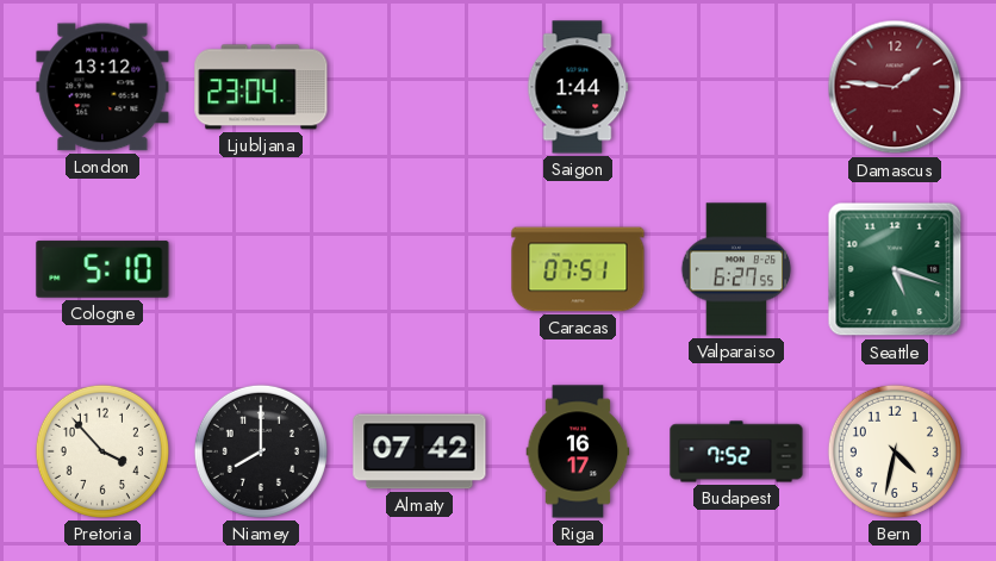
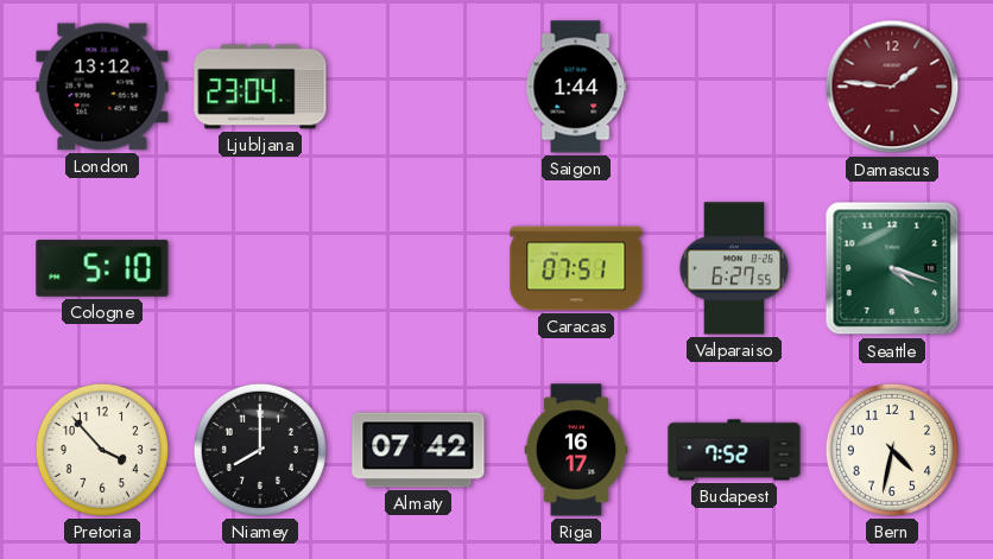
Seattle: 5:18 -> 4:18 (892, 268)
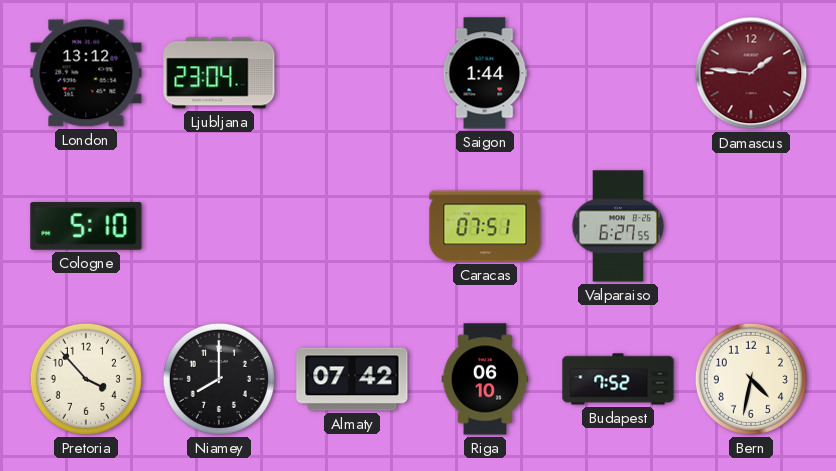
Seattle: 4:18 -> none (892, 268)
Riga: 16:17 -> 06:10 (485, 379)
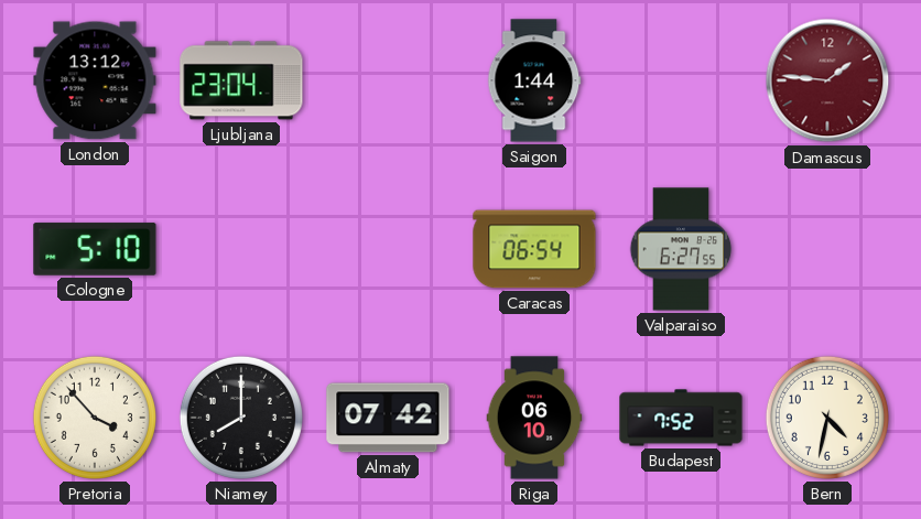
Caracas: 07:51 -> 06:54 (534, 249)
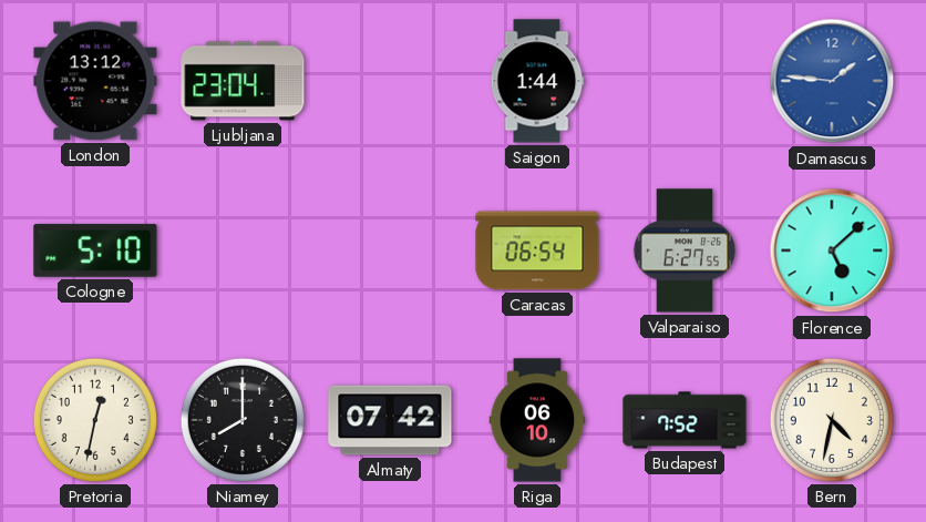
Damascus dial: burgundy -> blue (832, 81)
Florence: none -> 5:08 (832, 250)
Pretoria: 3:53 -> 12:32 (95, 420)
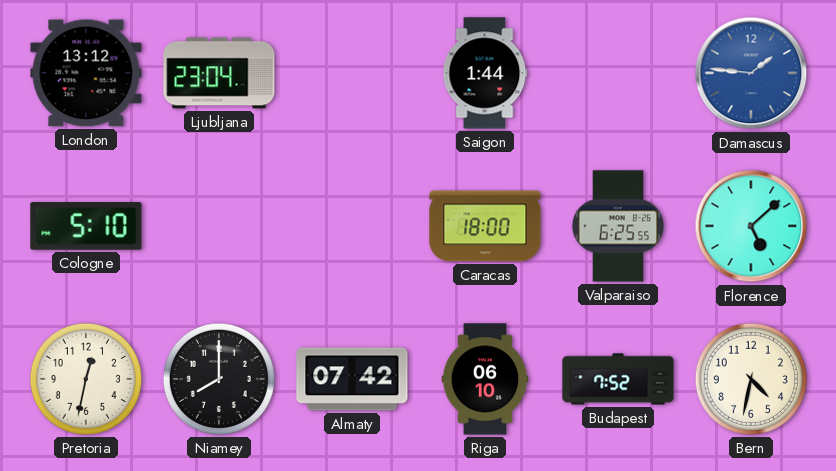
Caracas: 06:54 -> 18:00 (485, 226)
Valparaiso: 6:27 -> 6:25 (618, 226)
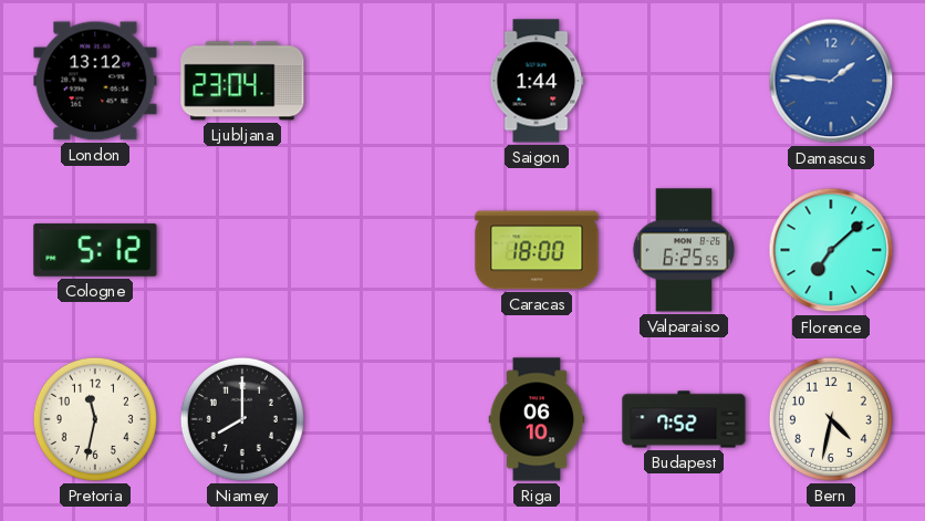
Cologne: 5:10 -> 5:12 (95, 250)
Florence: 5:08 -> 7:08 (831, 250)
Pretoria: 12:32 -> 11:32 (95, 419)
Almaty: 07:42 -> none (352, 379)
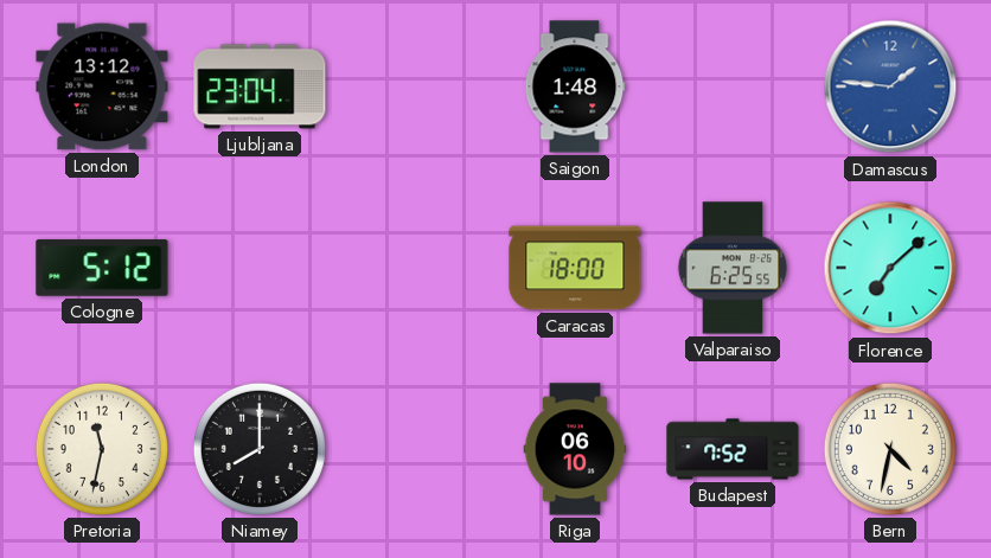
Saigon: 1:44 -> 1:48 (575, 86)
